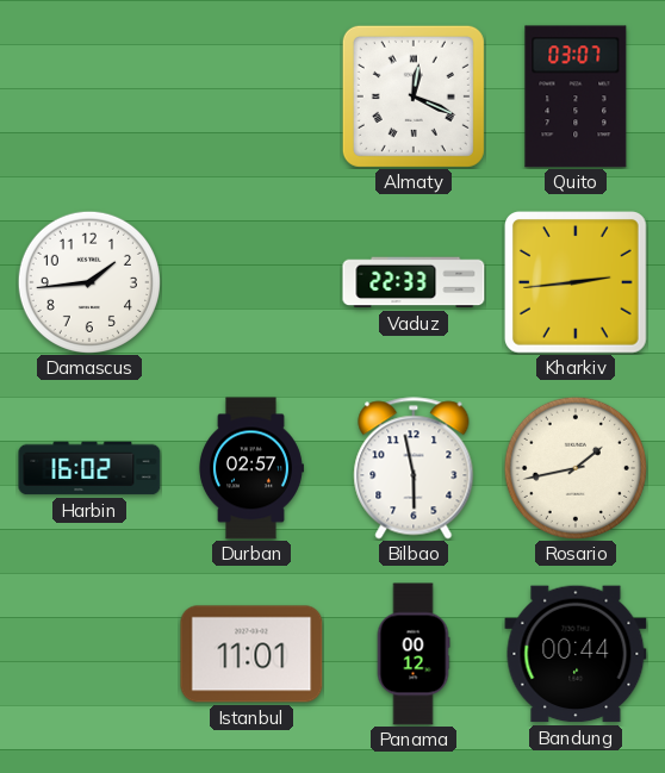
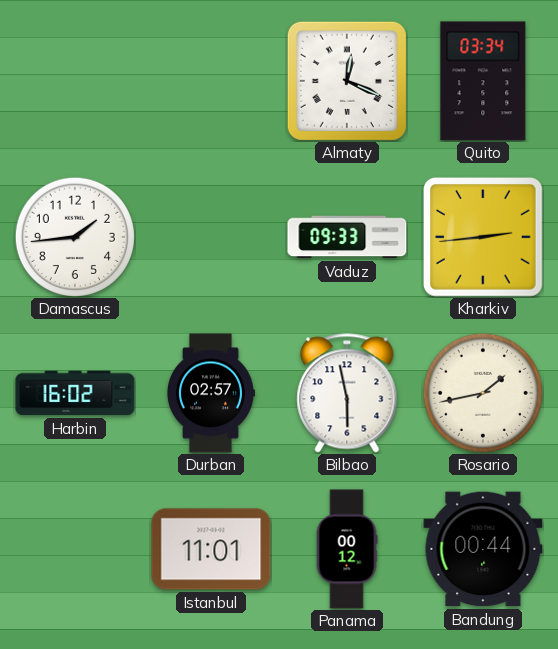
Quito: 03:07 -> 03:34 (483, 81)
Vaduz: 22:33 -> 09:33 (347, 237)
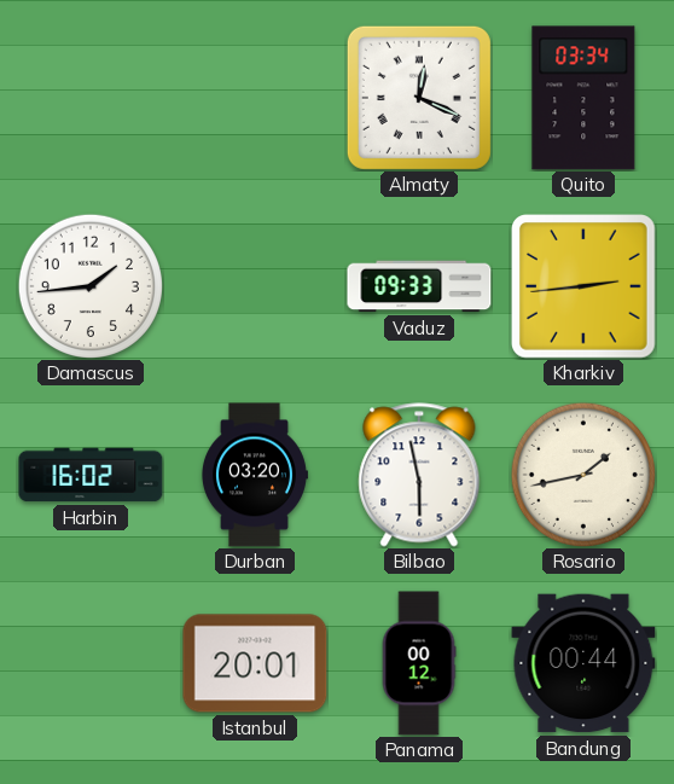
Durban: 02:57 -> 03:20 (255, 475)
Istanbul: 11:01 -> 20:01 (255, 663)
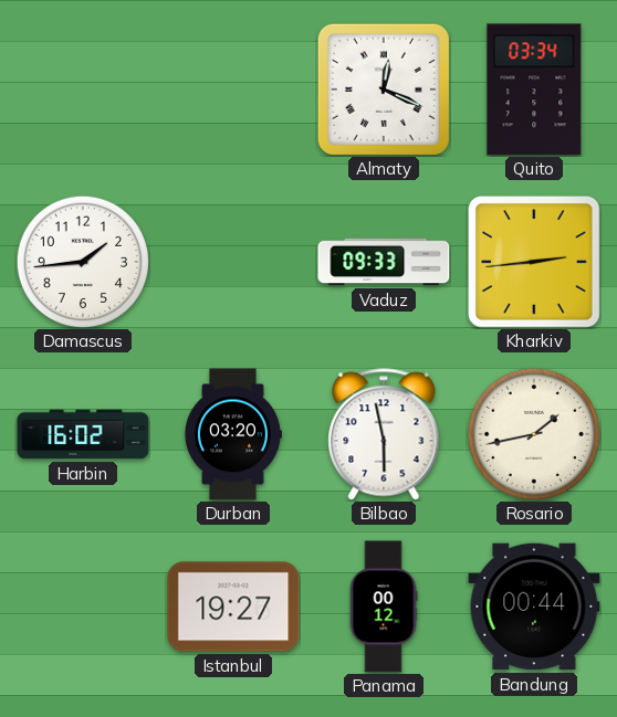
Istanbul: 20:01 -> 19:27 (233, 607)
